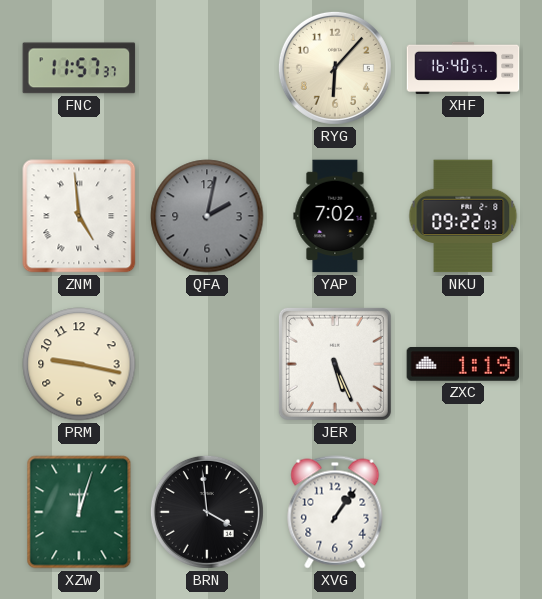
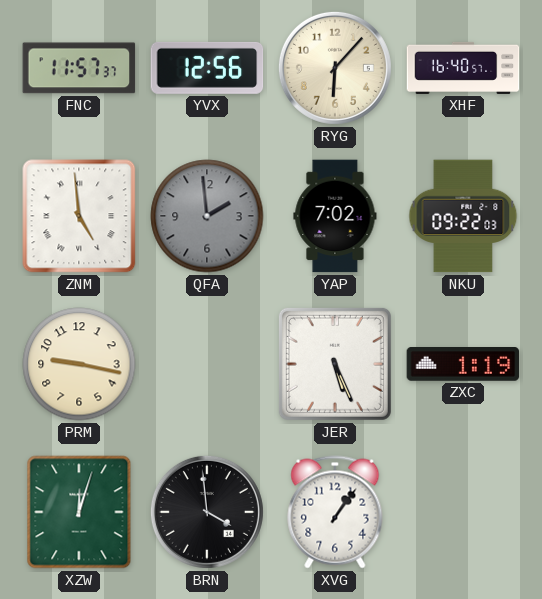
YVX: none -> 12:56 (207, 68)
QFA: 2:02 -> 1:59 (207, 216)
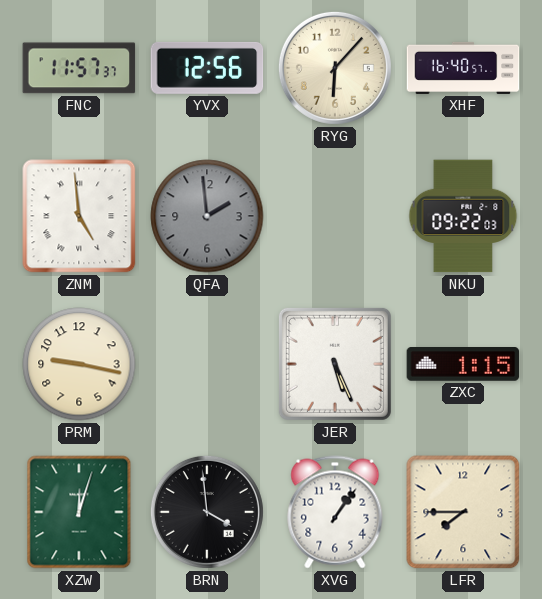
YAP: 7:02 -> none (335, 216)
ZXC: 1:19 -> 1:15 (463, 365)
LFR: none -> 7:45 (463, 512)
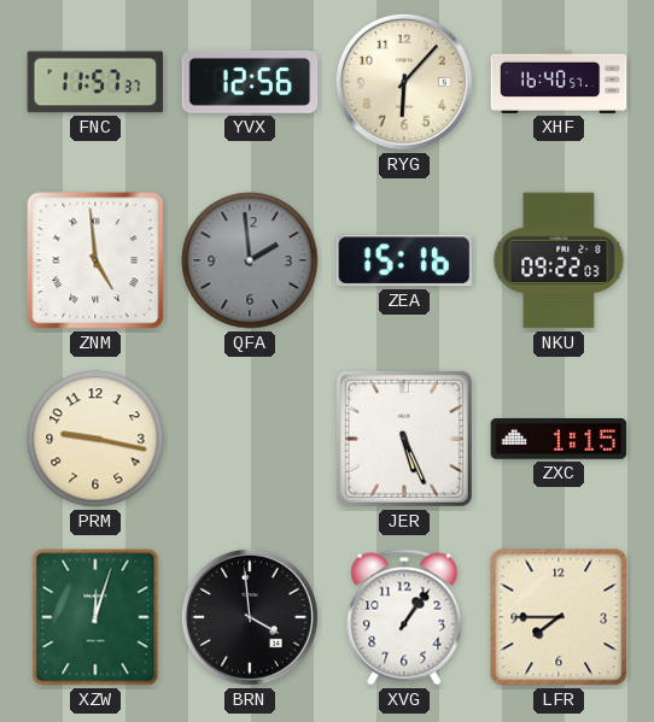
ZEA: none -> 15:16 (403, 260)
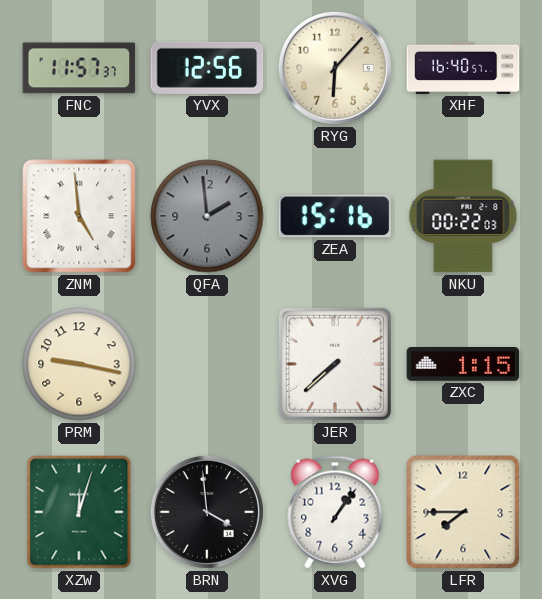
NKU: 09:22 -> 00:22 (463, 216)
JER: 5:26 -> 7:38 (335, 364)
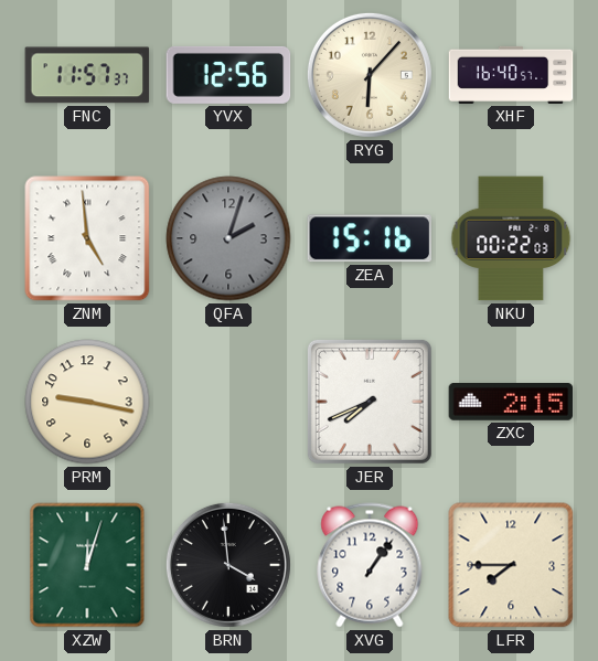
QFA: 1:59 -> 2:03 (228, 238)
JER: 7:38 -> 7:41 (370, 402)
ZXC: 1:15 -> 2:15 (511, 403)
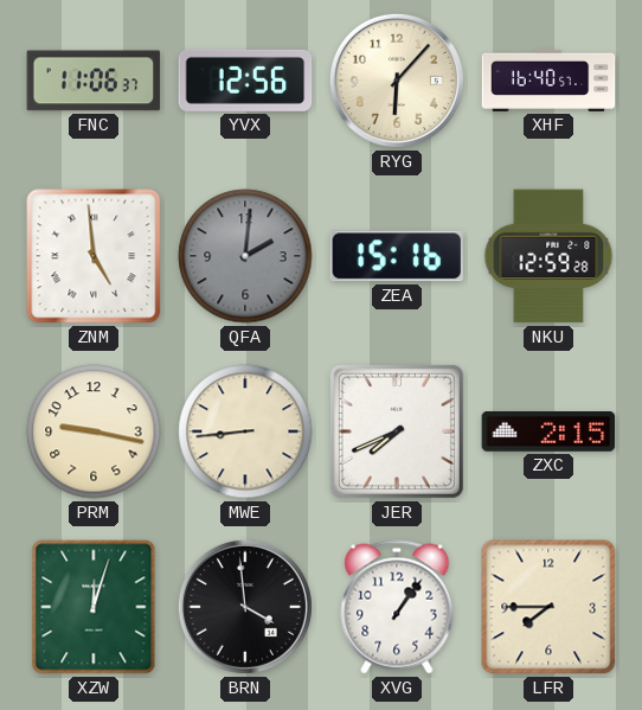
FNC: 11:57 -> 11:06 (94, 81)
QFA: 2:03 -> 2:01 (245, 256)
NKU: 00:22 -> 12:59 (548, 256)
MWE: none -> 8:44 (245, 431)
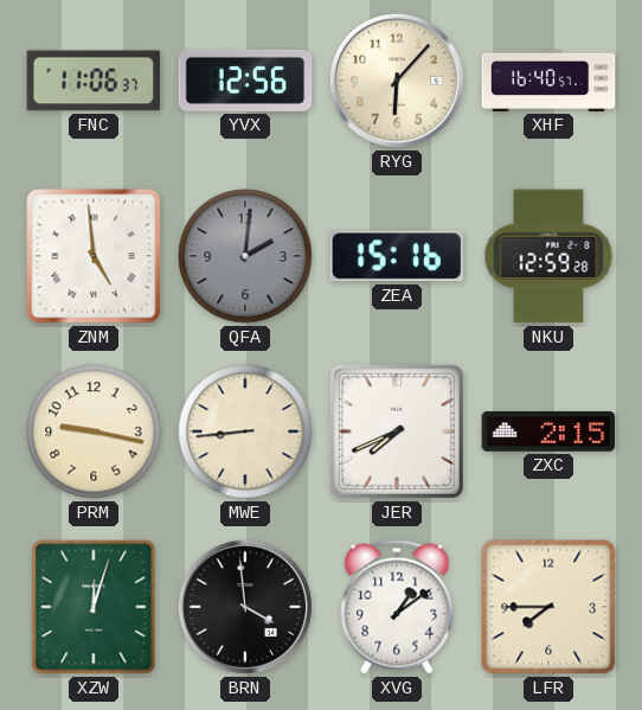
XVG: 1:06 -> 1:09 (397, 607)
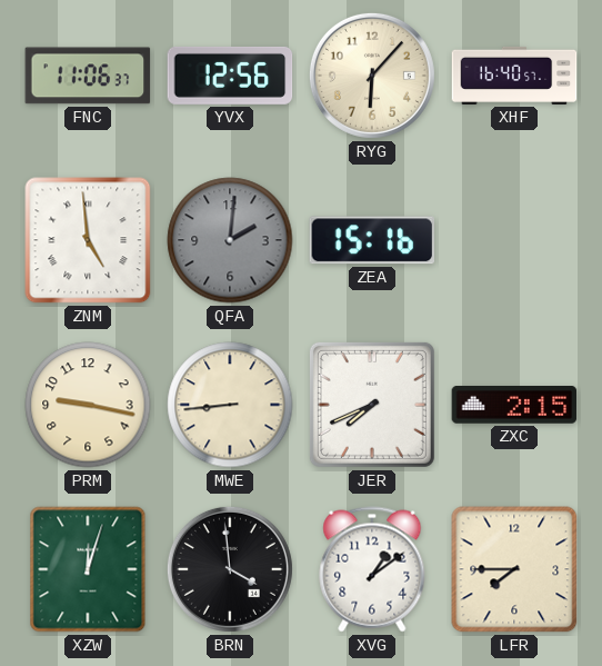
NKU: 12:59 -> none (548, 256)
